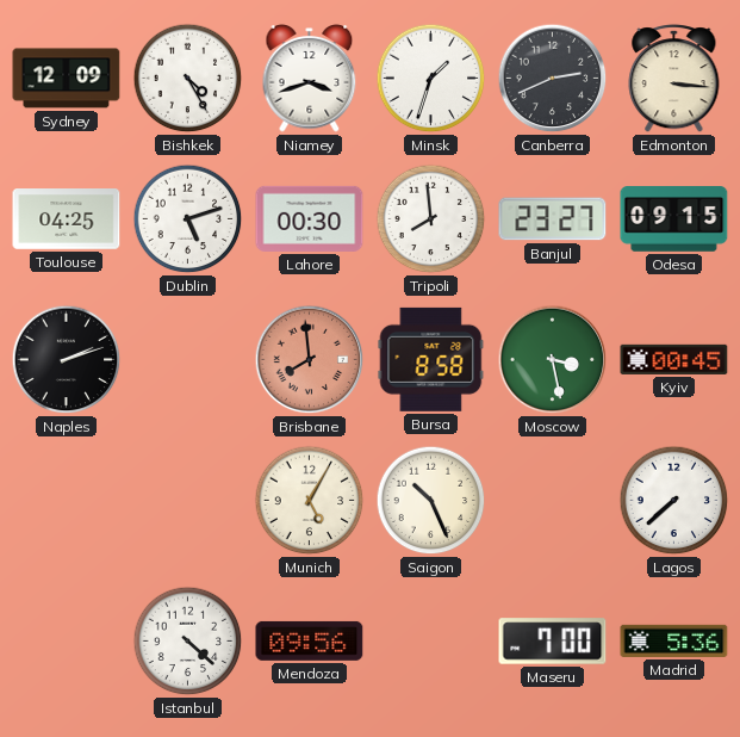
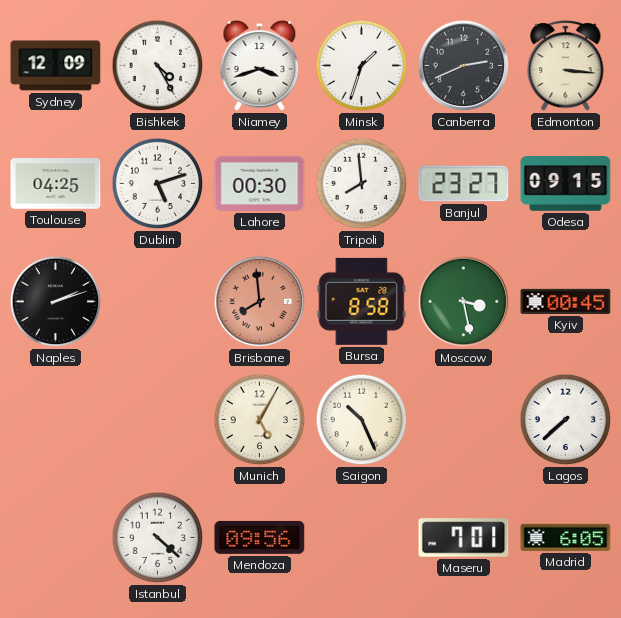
Maseru: 7:00 -> 7:01 (464, 538)
Madrid: 5:36 -> 6:05 (566, 537)
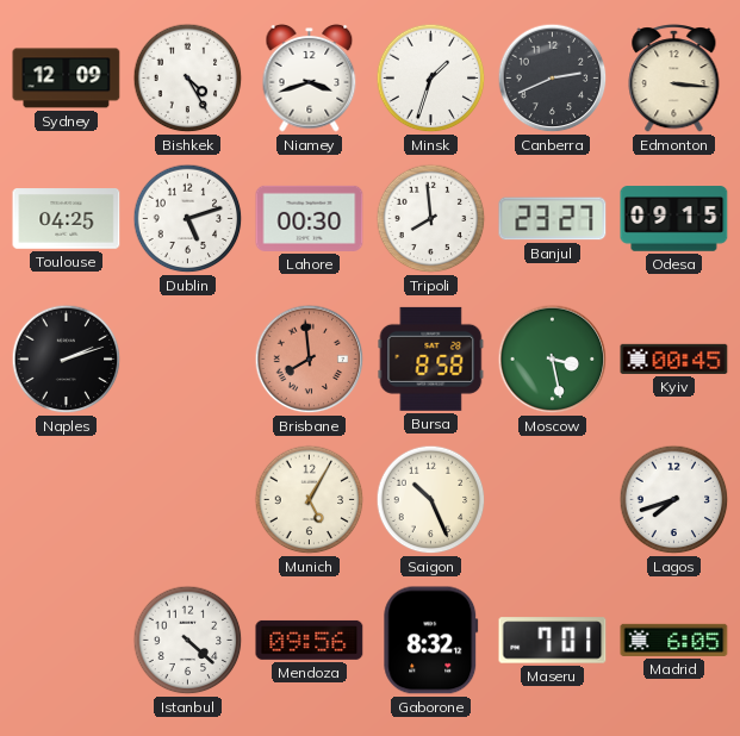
Lagos: 7:38 -> 7:42 (674, 500)
Gaborone: none -> 8:32 (431, 641)
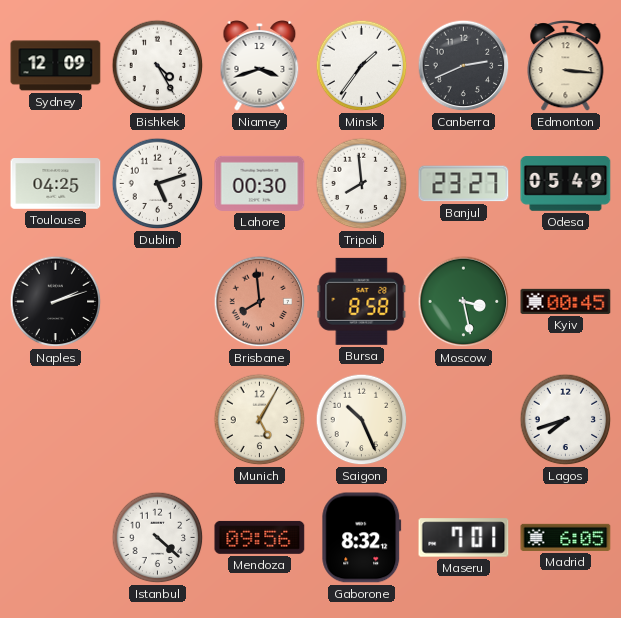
Minsk: 1:33 -> 1:36 (362, 66)
Odesa: 09:15 -> 05:49 (566, 184)
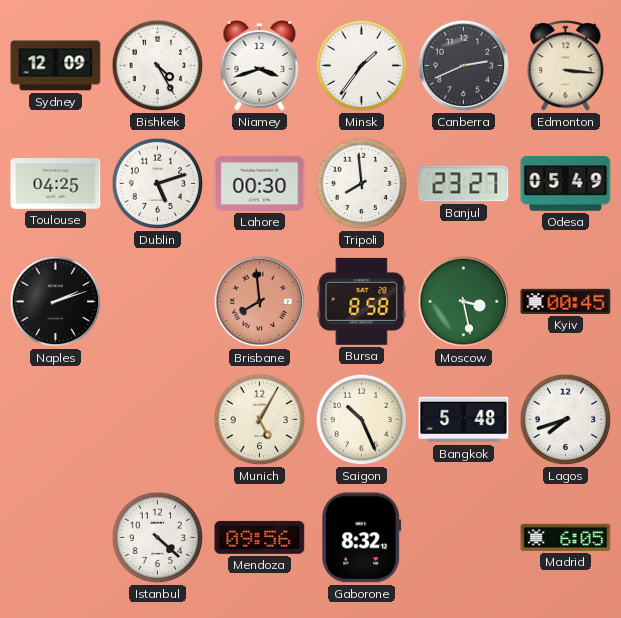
Bangkok: none -> 5:48 (464, 420)
Maseru: 7:01 -> none (464, 538)
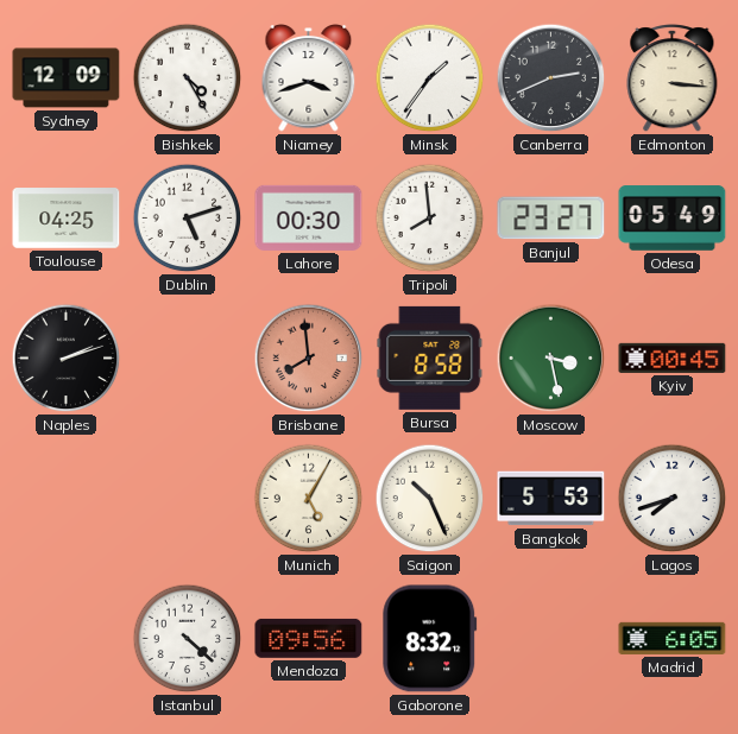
Bangkok: 5:48 -> 5:53 (551, 499)
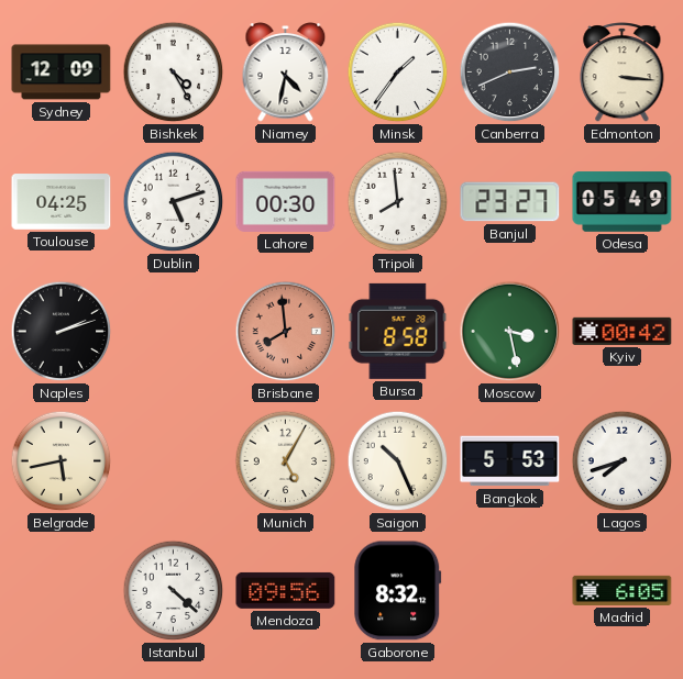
Niamey: 3:42 -> 4:32 (286, 73)
Kyiv: 00:45 -> 00:42 (623, 331)
Belgrade: none -> 5:43 (62, 461)
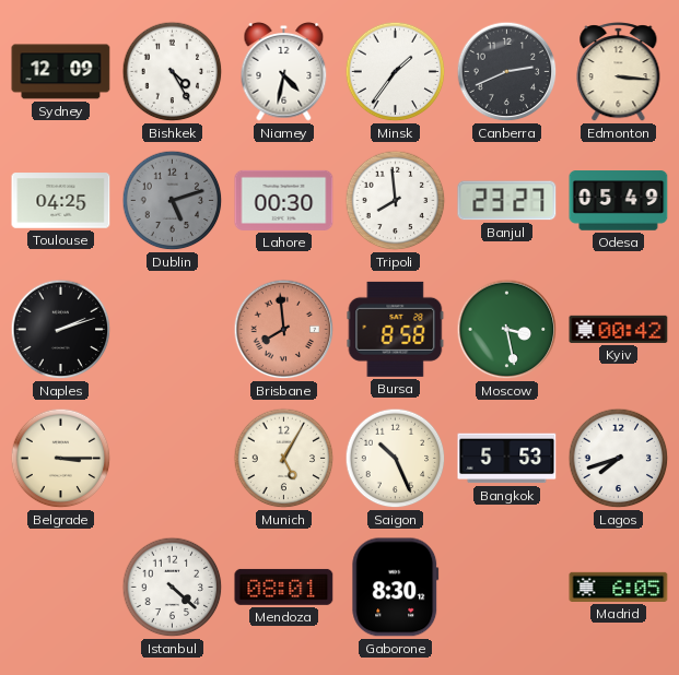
Dublin dial: white -> grey (173, 201)
Belgrade: 5:43 -> 3:15 (61, 459)
Mendoza: 09:56 -> 08:01 (284, 587)
Gaborone: 8:32 -> 8:30 (396, 588)
